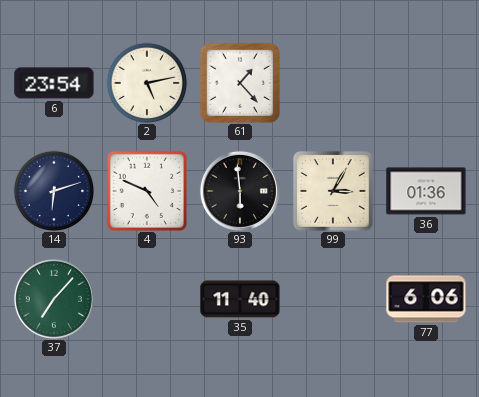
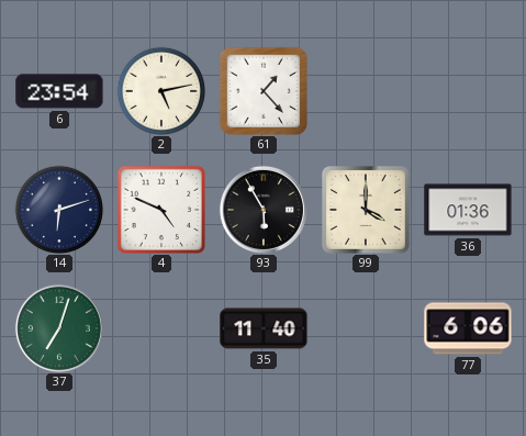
93: 5:59 -> 5:55 (264, 210)
99: 3:05 -> 4:00 (367, 211)
37: 7:07 -> 7:03 (59, 328)
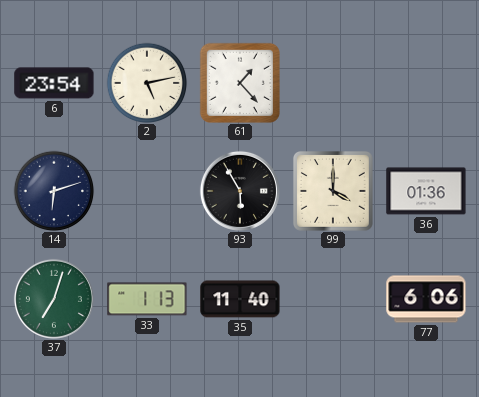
4: 4:49 -> none (160, 209)
33: none -> 1:13 (147, 299)
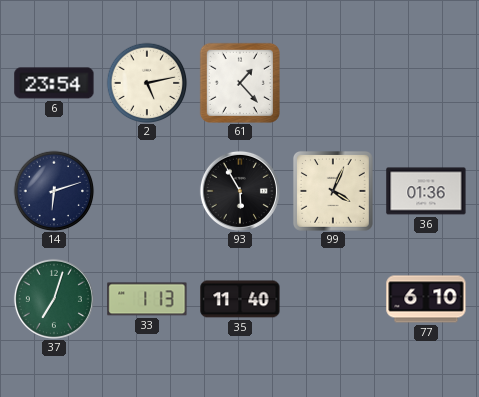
99: 4:00 -> 4:04 (334, 192)
77: 6:06 -> 6:10 (426, 299)
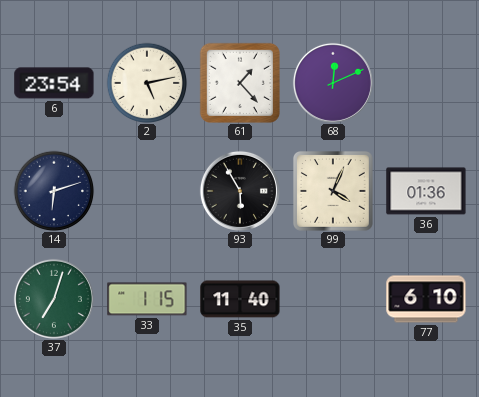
68: none -> 12:11 (333, 83)
33: 1:13 -> 1:15 (147, 299)
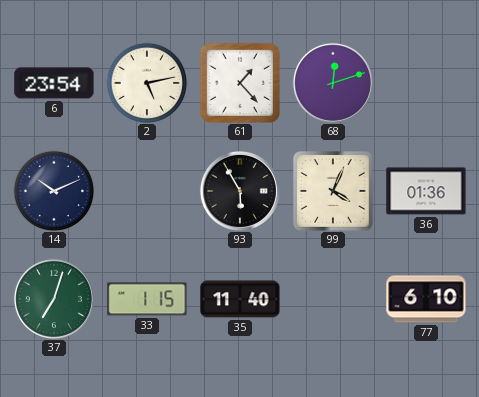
68: 12:11 -> 12:12 (333, 83)
14: 6:12 -> 10:11 (54, 191)
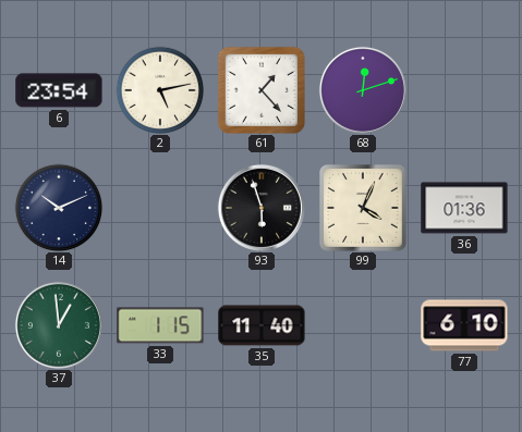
93: 5:55 -> 5:57 (262, 208)
37: 7:03 -> 12:59 (59, 325)
